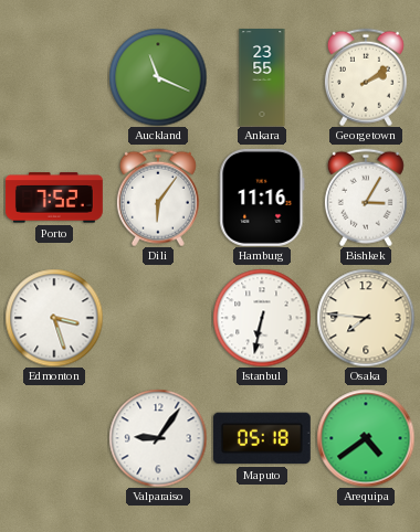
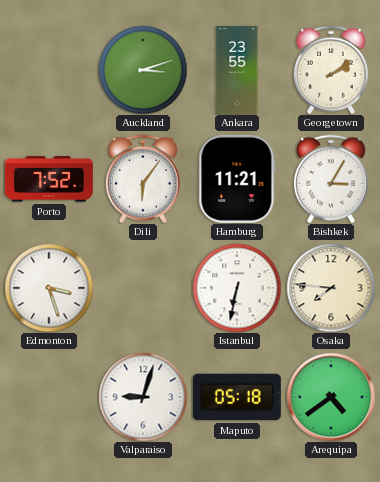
Auckland: 11:19 -> 3:12 (143, 70)
Hamburg: 11:16 -> 11:21 (237, 179)
Valparaiso: 9:06 -> 9:03 (143, 397)
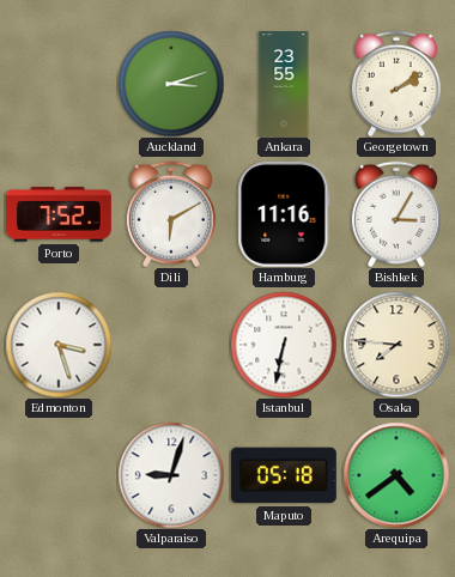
Dili: 6:06 -> 6:10 (171, 214)
Hamburg: 11:21 -> 11:16 (284, 214)
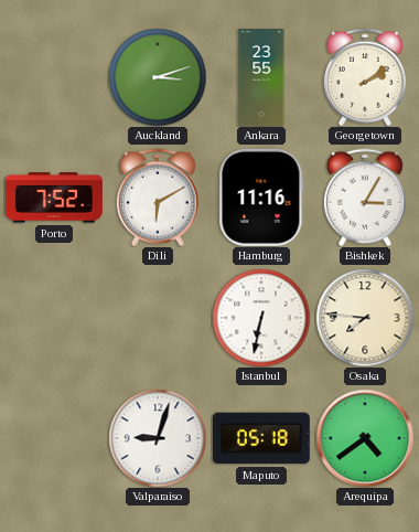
Edmonton: 3:27 -> none (59, 345)
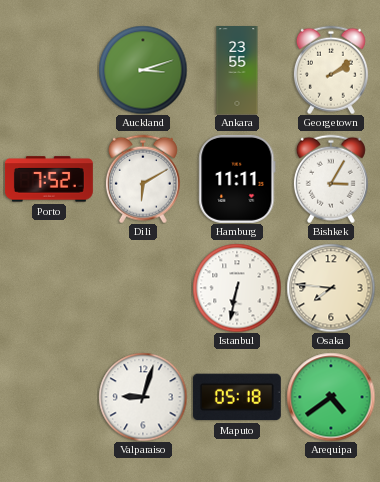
Hamburg: 11:16 -> 11:11 (237, 179)
